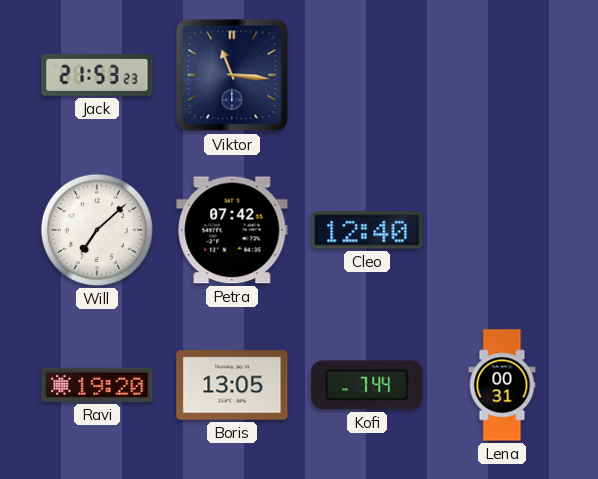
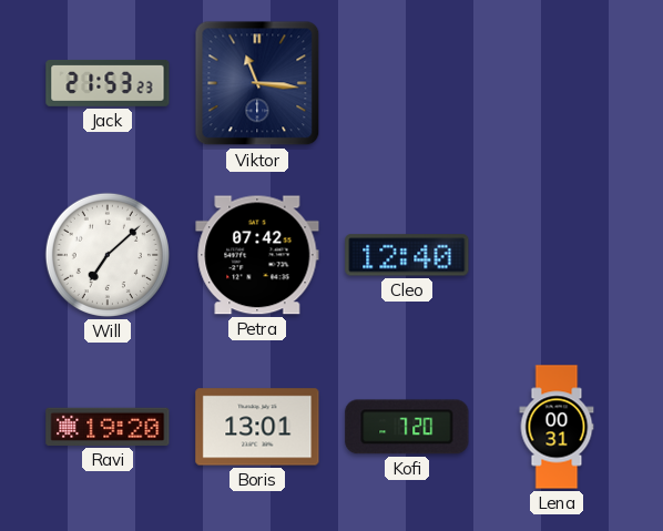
Boris: 13:05 -> 13:01 (257, 427)
Kofi: 7:44 -> 7:20 (407, 427)
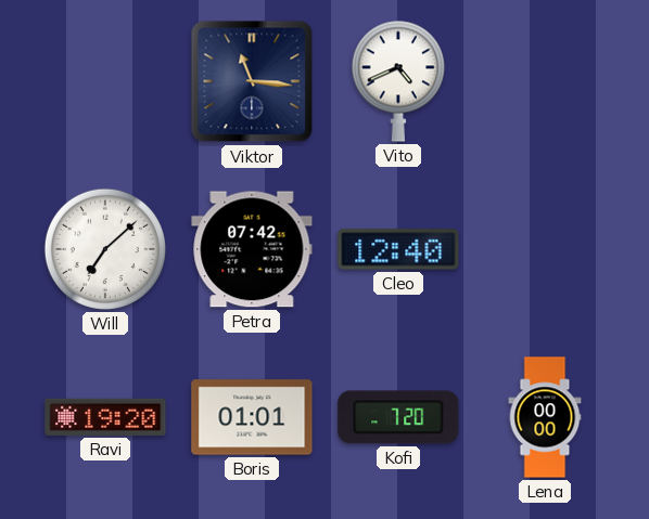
Jack: 21:53 -> none (108, 83)
Vito: none -> 4:41 (398, 81)
Boris: 13:01 -> 01:01 (252, 417)
Lena: 00:31 -> 00:00 (545, 417)
